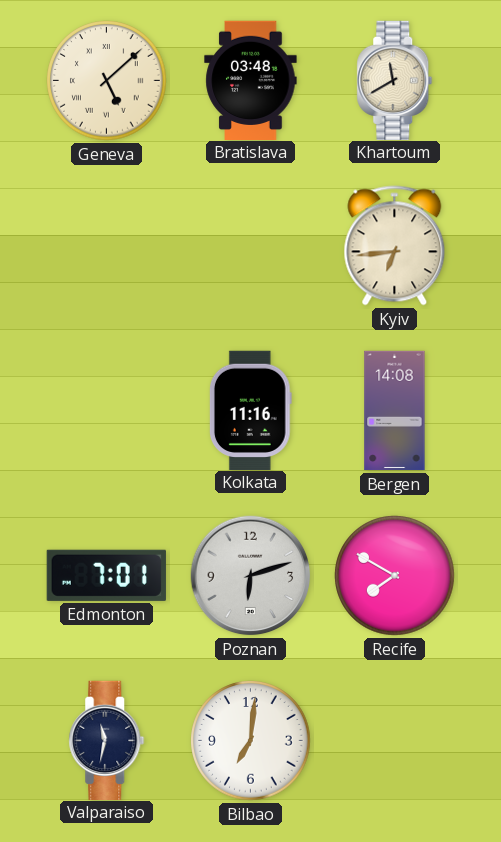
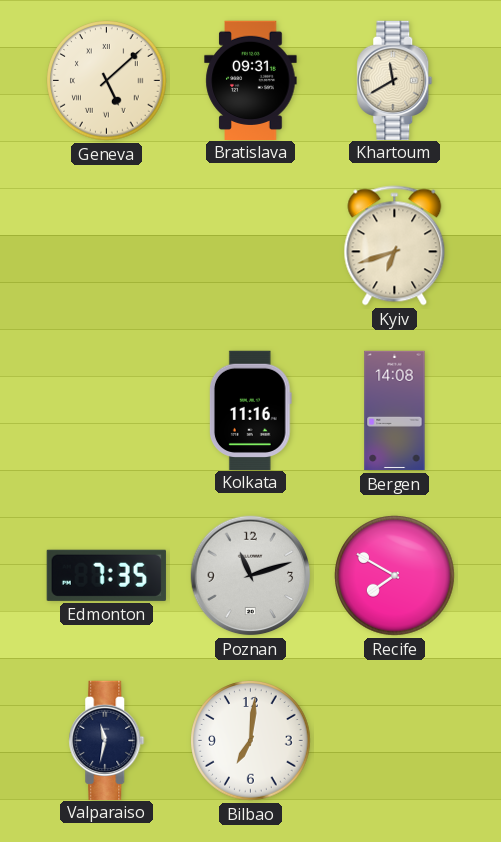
Bratislava: 03:48 -> 09:31 (251, 80)
Kyiv: 6:44 -> 6:42 (395, 246)
Edmonton: 7:01 -> 7:35 (106, 575)
Poznan: 6:12 -> 11:12 (251, 576)
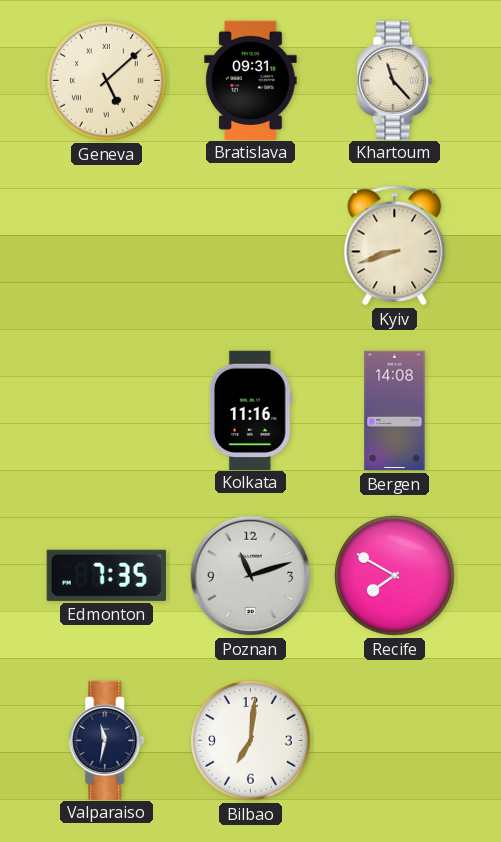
Khartoum: 11:40 -> 11:23 (395, 80)
Kyiv: 6:42 -> 8:42 (395, 246)
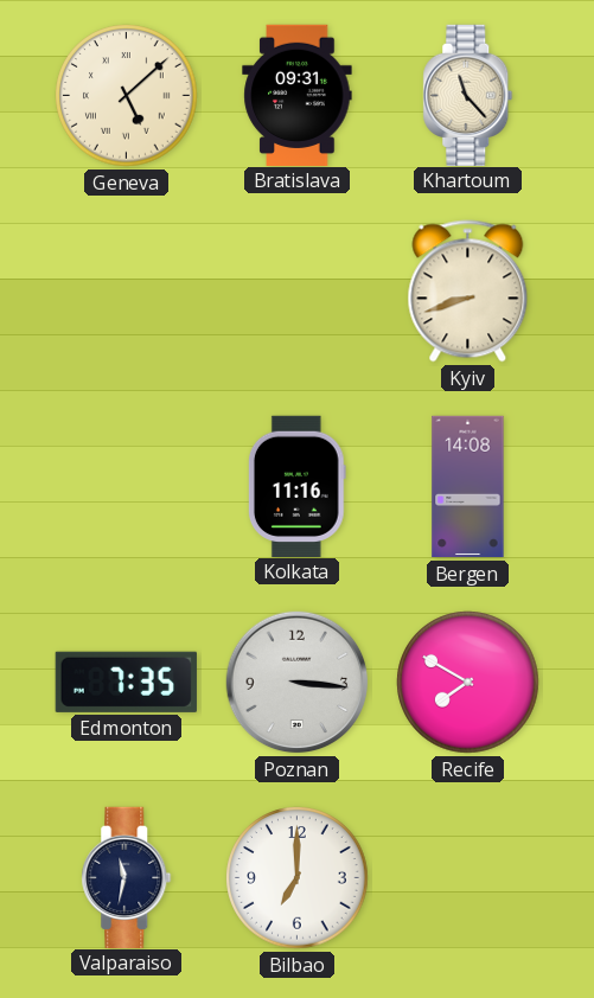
Poznan: 11:12 -> 3:16 (298, 683)
Bilbao: 7:01 -> 7:00 (298, 878)
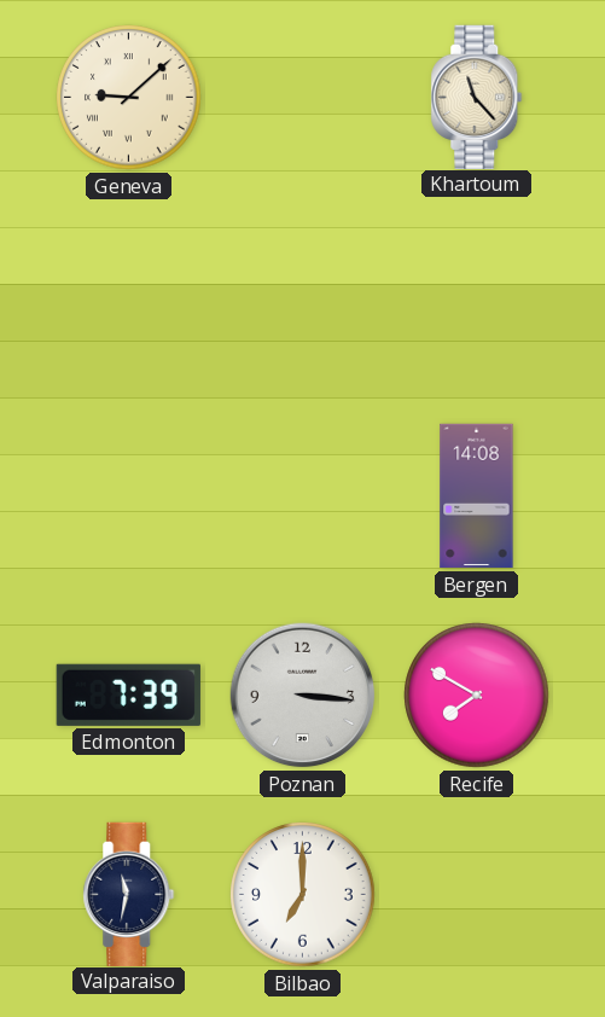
Geneva: 5:08 -> 9:08 (129, 98)
Bratislava: 09:31 -> none (298, 95)
Kyiv: 8:42 -> none (468, 292)
Kolkata: 11:16 -> none (296, 486)
Edmonton: 7:35 -> 7:39 (128, 695)
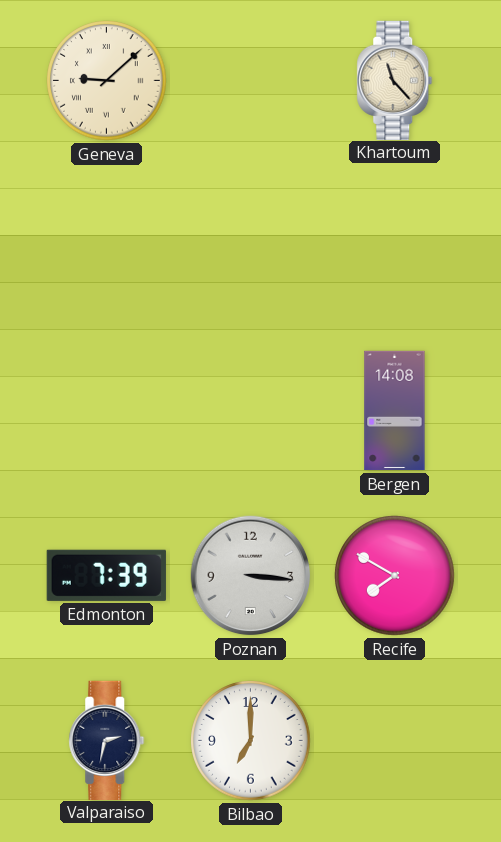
Valparaiso: 11:32 -> 2:32 (107, 740)
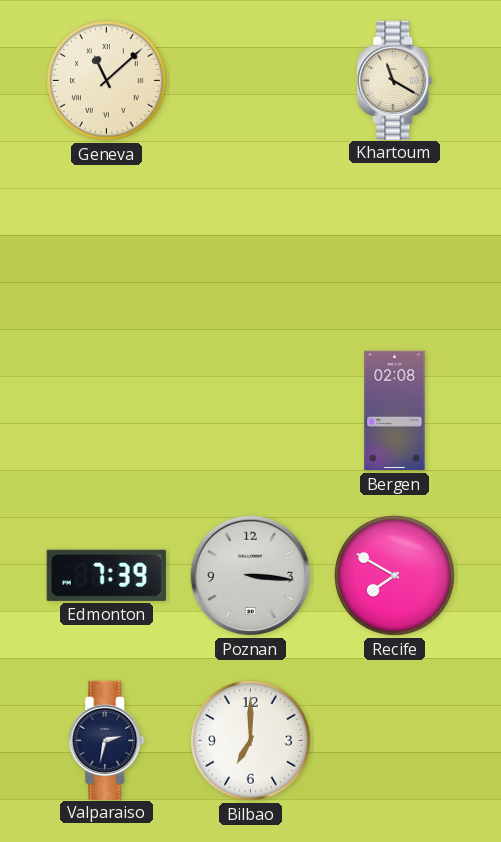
Geneva: 9:08 -> 11:08 (107, 81)
Khartoum: 11:23 -> 11:20 (395, 80)
Bergen: 14:08 -> 02:08 (395, 411)
